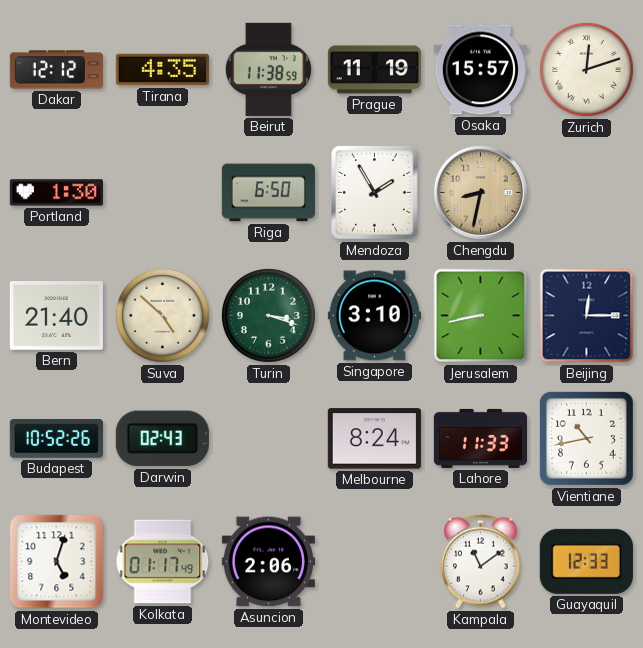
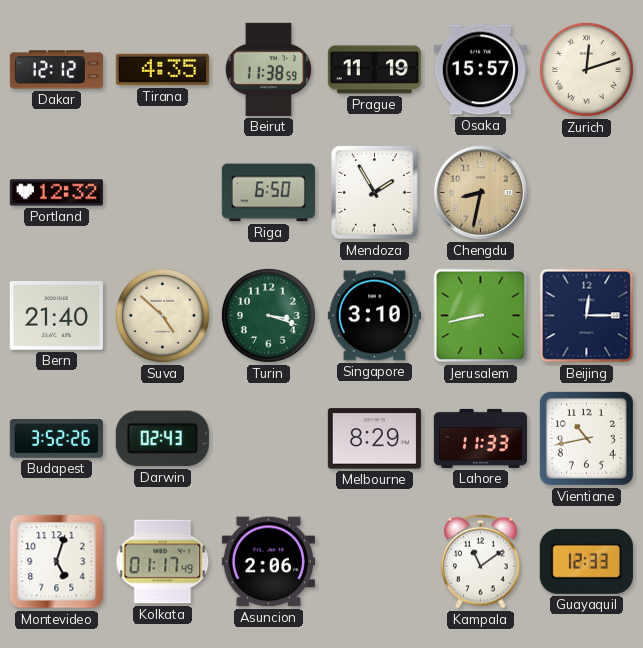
Portland: 1:30 -> 12:32 (56, 193)
Budapest: 10:52 -> 3:52 (56, 439)
Melbourne: 8:24 -> 8:29 (374, 439)
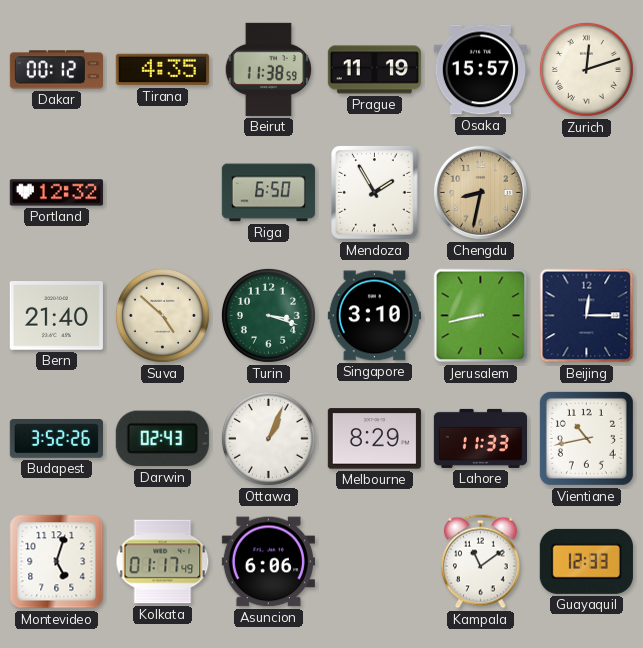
Dakar: 12:12 -> 00:12 (56, 70)
Ottawa: none -> 1:04 (268, 438)
Asuncion: 2:06 -> 6:06 (268, 562)
